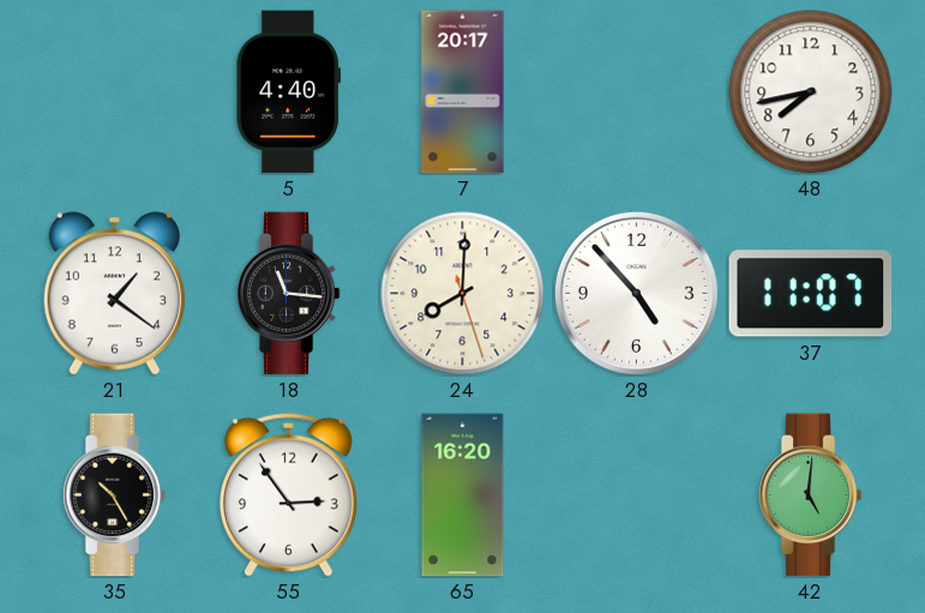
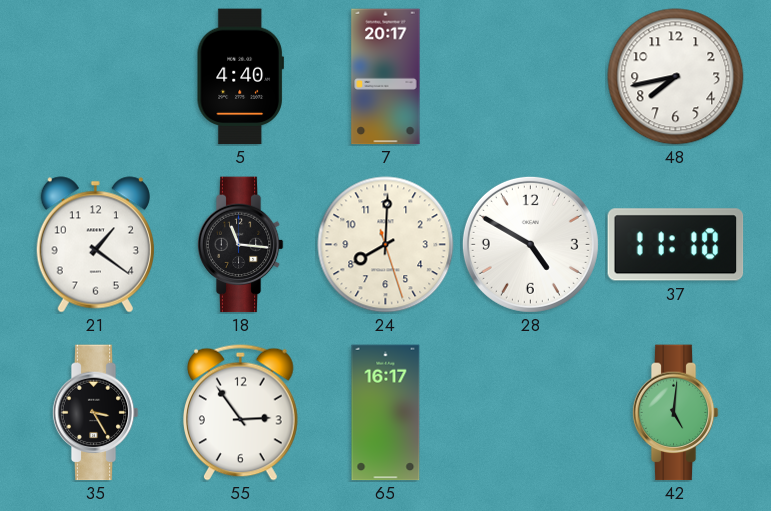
28: 4:53 -> 4:50 (530, 244)
37: 11:07 -> 11:10 (676, 245)
35: 10:25 -> 3:25 (95, 413)
65: 16:20 -> 16:17 (386, 413)
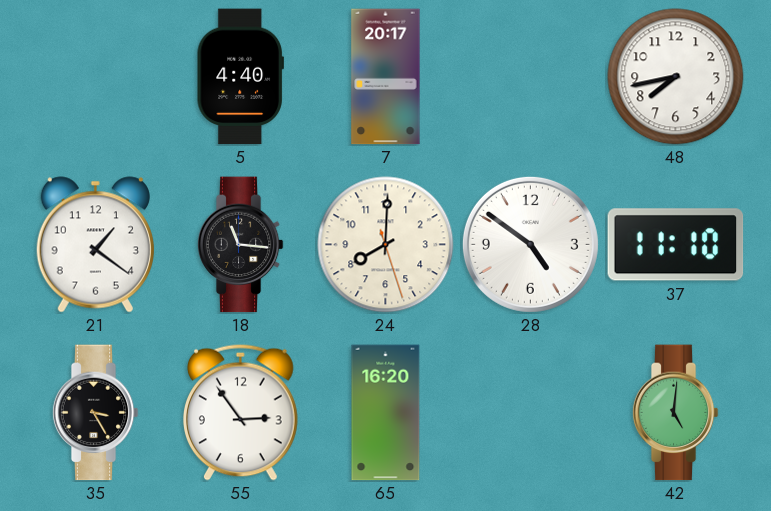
28: 4:50 -> 4:51 (530, 244)
65: 16:17 -> 16:20 (386, 413)
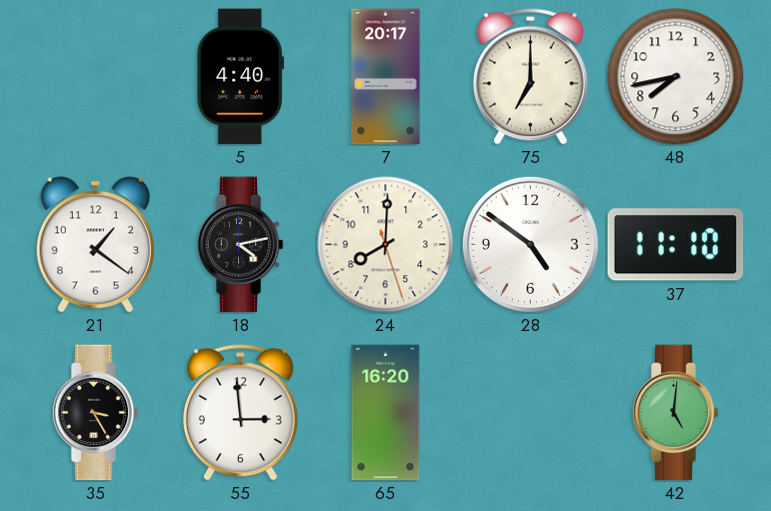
75: none -> 7:00 (530, 76)
18: 11:16 -> 4:13 (240, 245)
55: 2:54 -> 2:59 (240, 412)
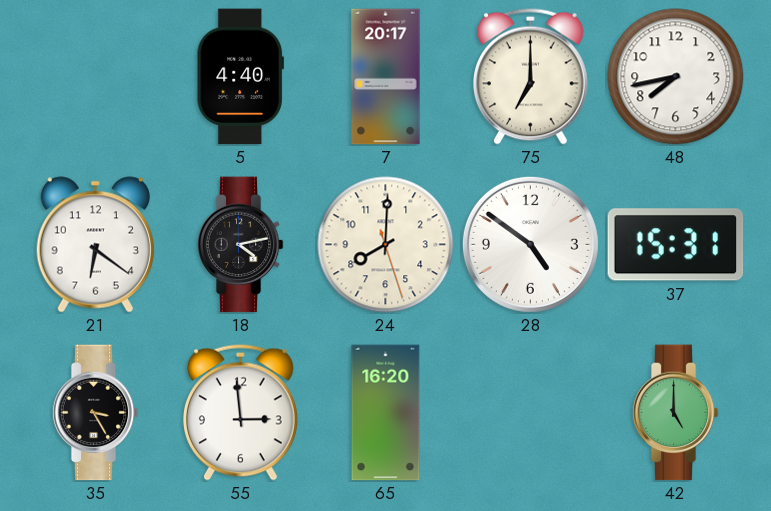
21: 1:21 -> 6:21 (95, 245)
37: 11:10 -> 15:31 (676, 245)
42: 5:01 -> 5:00 (675, 413)
